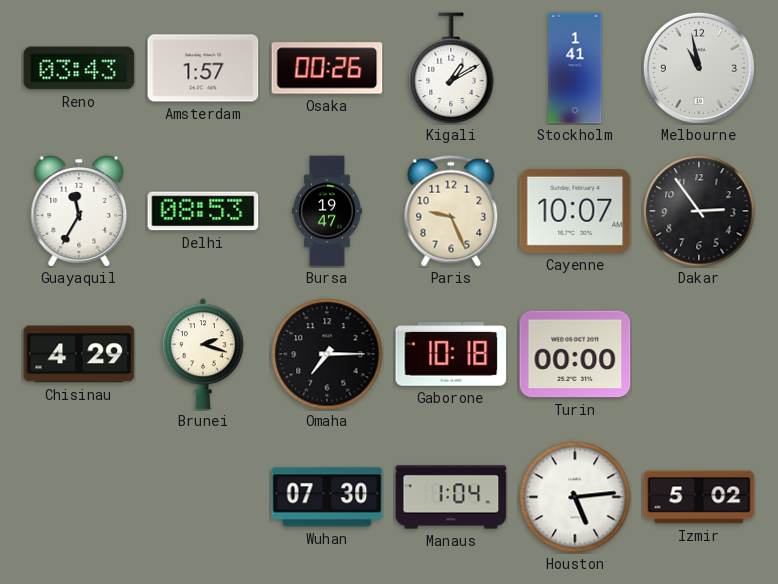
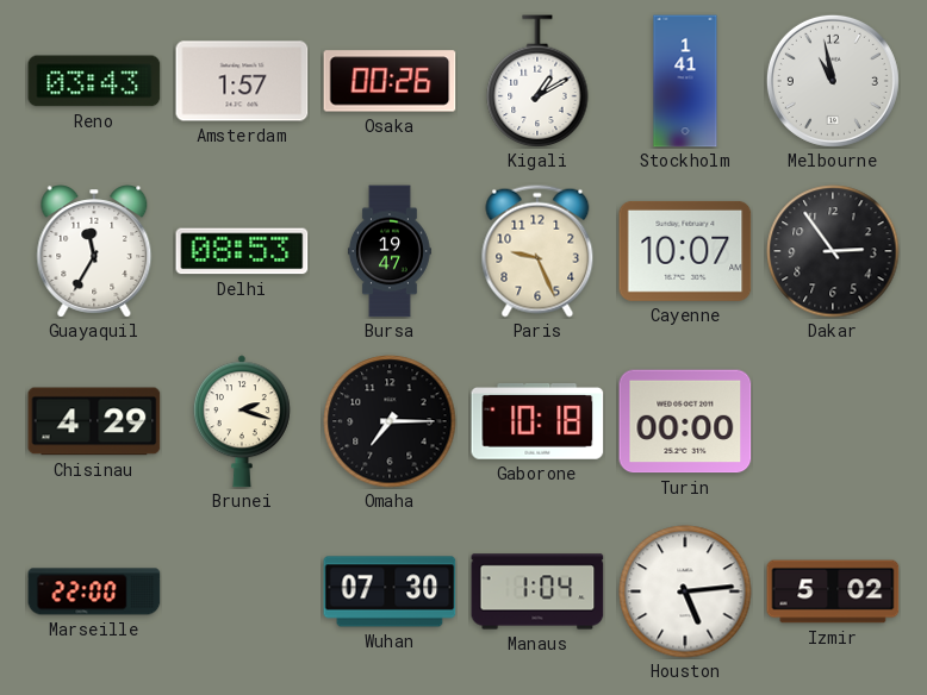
Marseille: none -> 22:00 (94, 591)
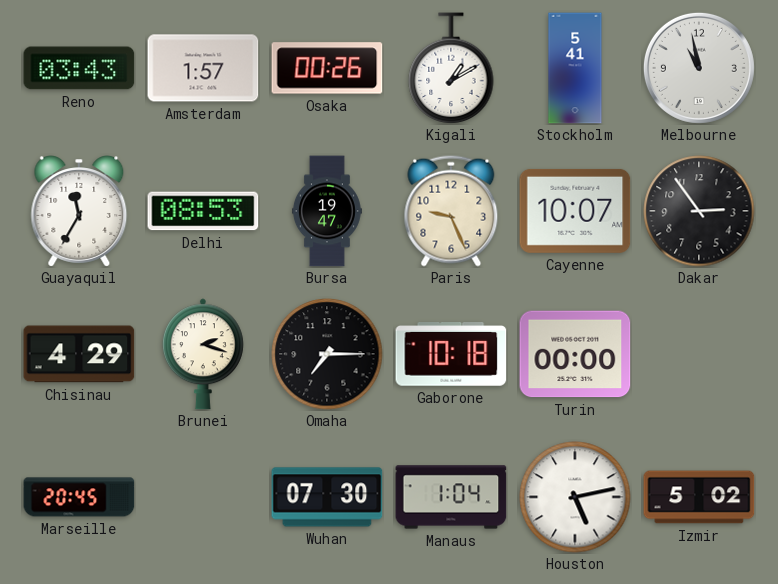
Stockholm: 1:41 -> 5:41 (575, 68)
Marseille: 22:00 -> 20:45 (79, 497)
Houston: 5:14 -> 5:13 (575, 497)
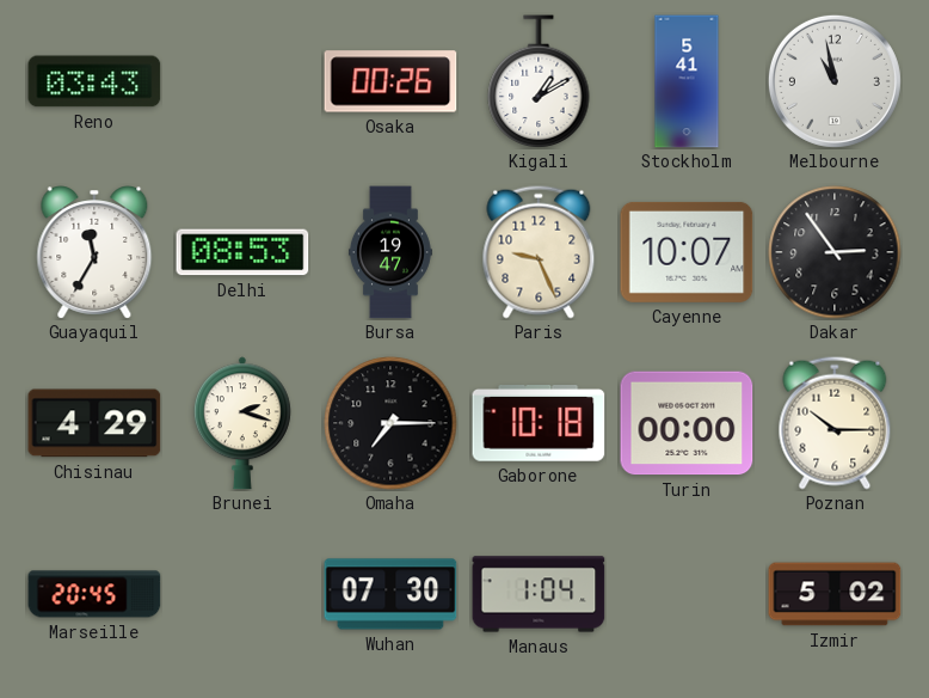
Amsterdam: 1:57 -> none (203, 68)
Poznan: none -> 10:15 (835, 423)
Houston: 5:13 -> none (575, 497)
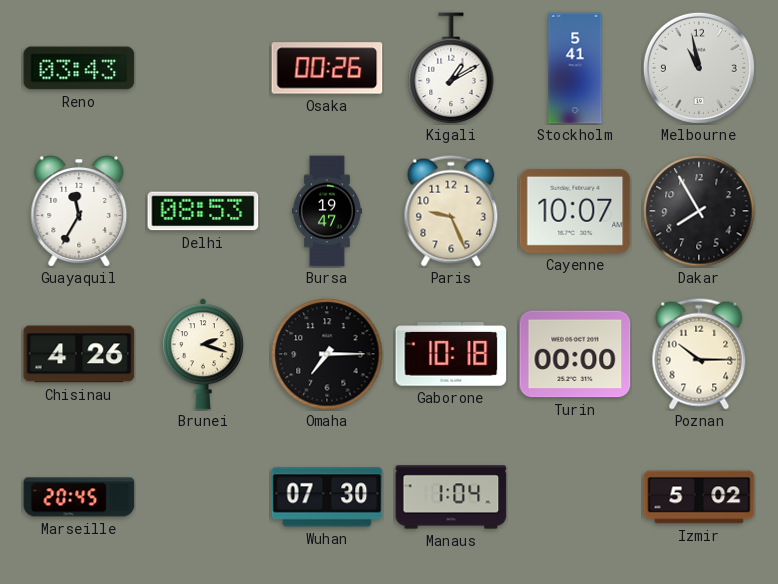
Dakar: 2:54 -> 7:55 (699, 211)
Chisinau: 4:29 -> 4:26 (79, 354)
